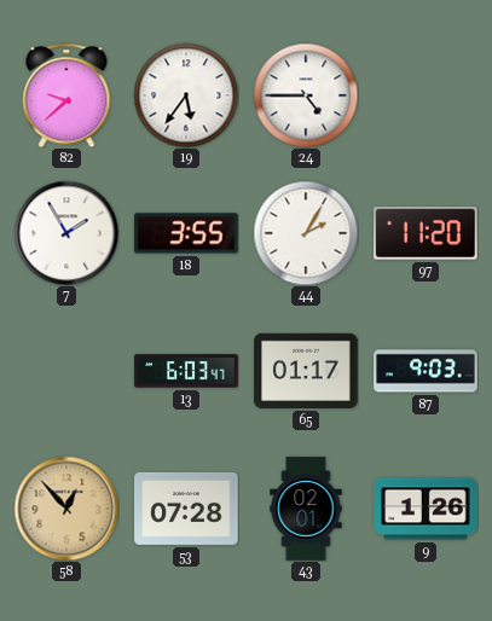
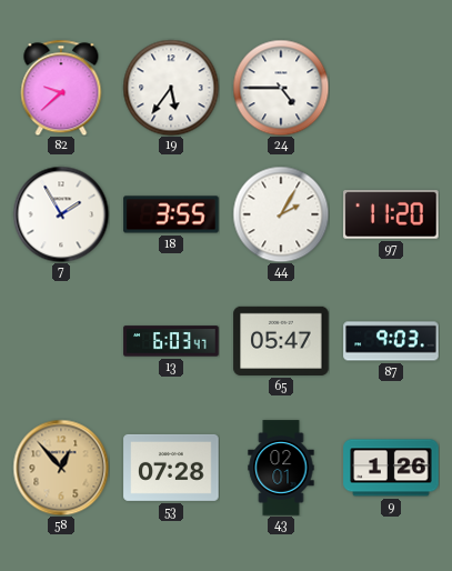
65: 01:17 -> 05:47 (281, 341)
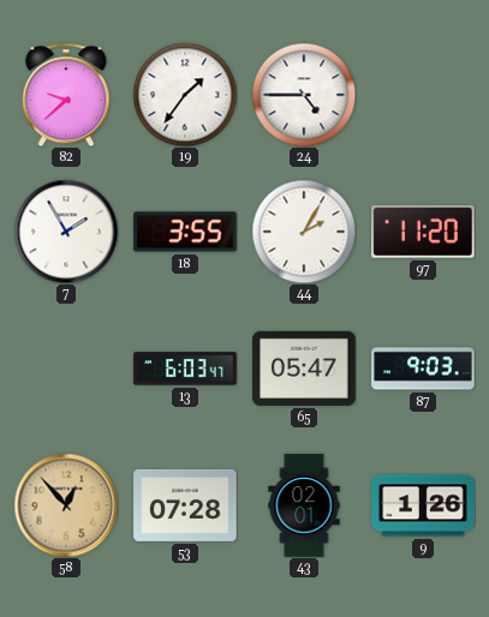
19: 5:36 -> 1:36 (185, 95)
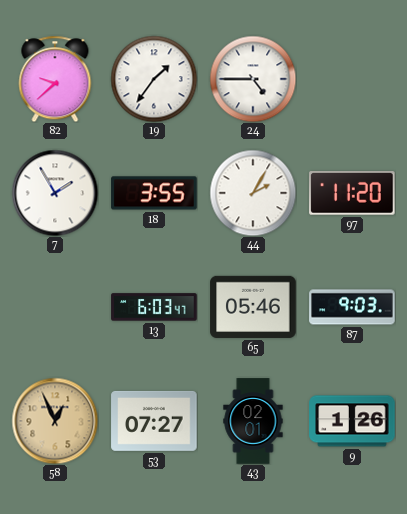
65: 05:47 -> 05:46 (253, 307)
58: 12:53 -> 12:56 (55, 421)
53: 07:28 -> 07:27 (154, 421)
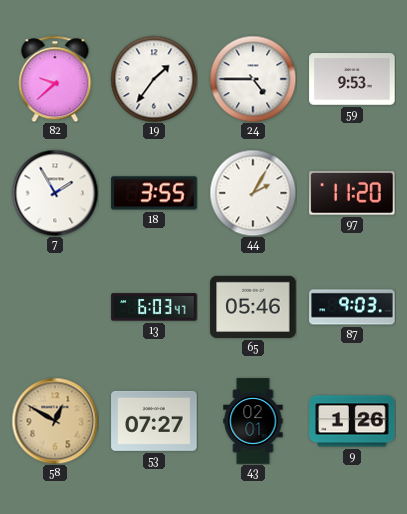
59: none -> 9:53 (352, 79)
58: 12:56 -> 12:50 (55, 421)
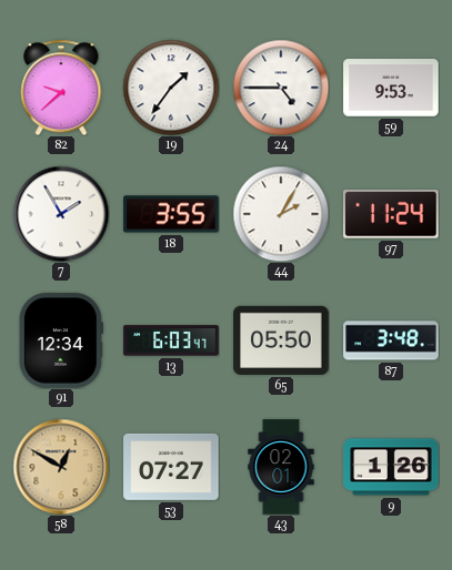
97: 11:20 -> 11:24 (391, 215)
91: none -> 12:34 (61, 340)
65: 05:46 -> 05:50 (281, 340)
87: 9:03 -> 3:48 (391, 340)
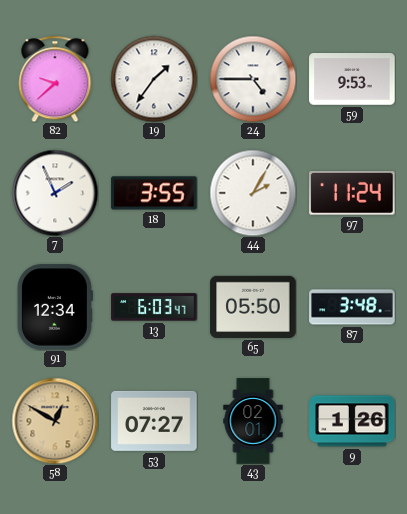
7: 1:55 -> 1:56 (55, 193)
